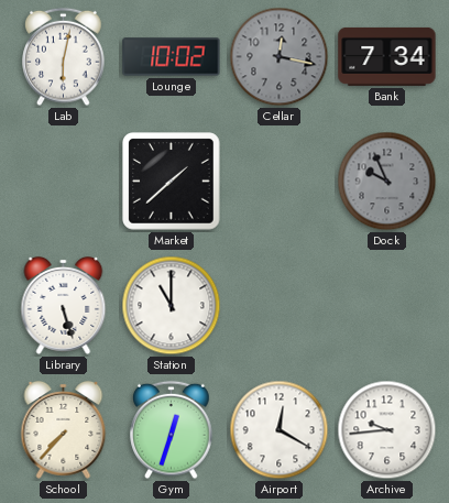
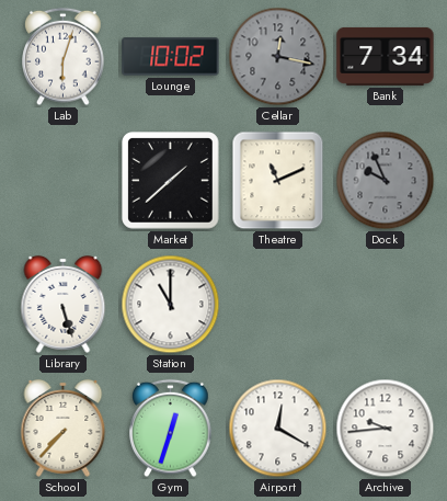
Lab: 6:02 -> 6:03 (64, 57)
Theatre: none -> 11:11 (278, 181)
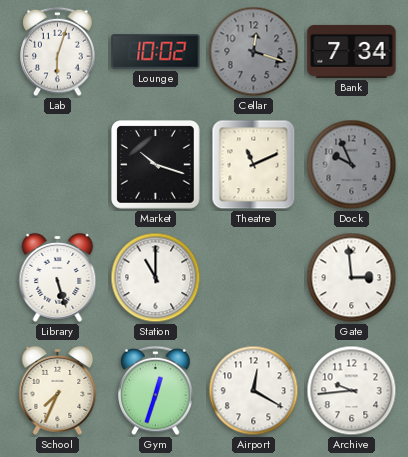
Cellar: 12:17 -> 12:18 (254, 52)
Market: 1:38 -> 10:18 (156, 165)
Gate: none -> 2:59 (352, 278)
School: 7:37 -> 7:34 (58, 390)
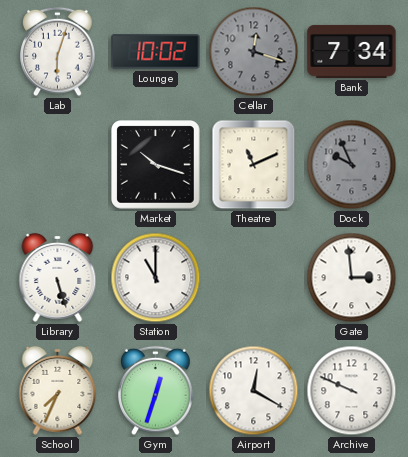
Archive: 9:44 -> 9:49 (352, 391)
